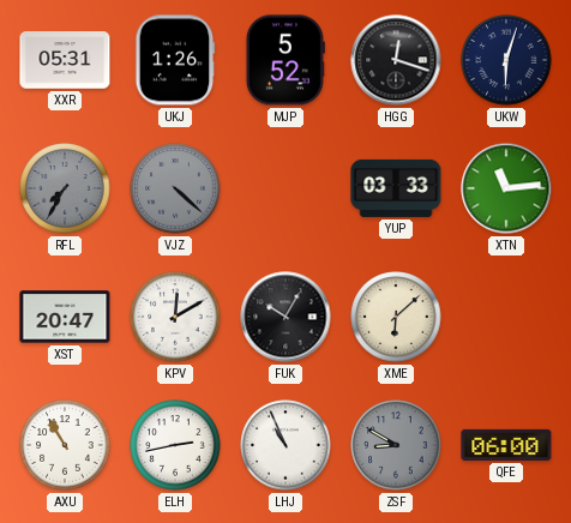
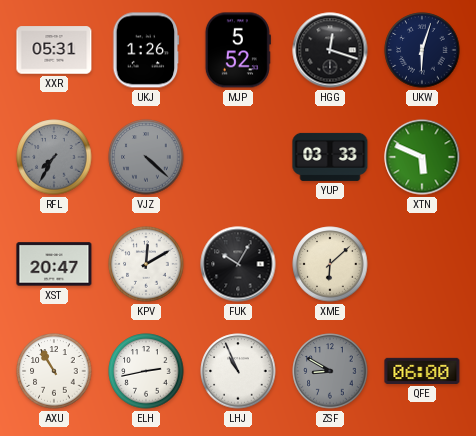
XTN: 11:14 -> 5:49 (422, 157)
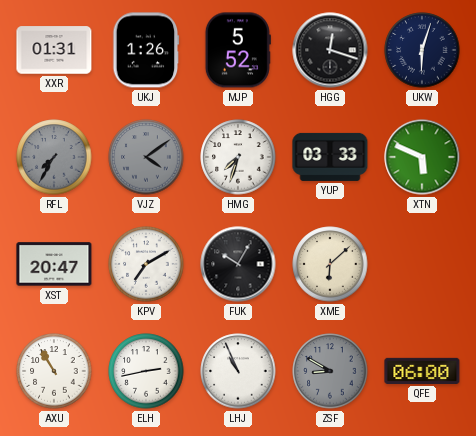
XXR: 05:31 -> 01:31 (54, 50)
VJZ: 4:22 -> 4:09 (146, 157)
HMG: none -> 7:33 (238, 157)
KPV: 12:10 -> 7:10 (146, 264)
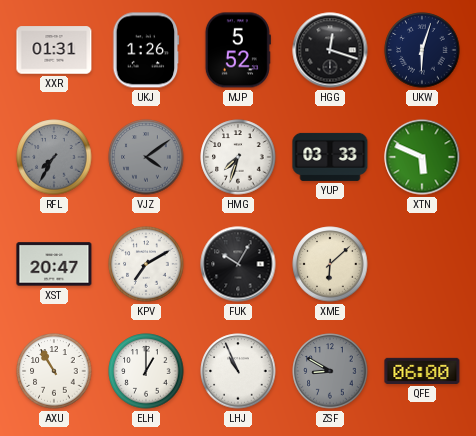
ELH: 2:43 -> 1:00 (146, 371)
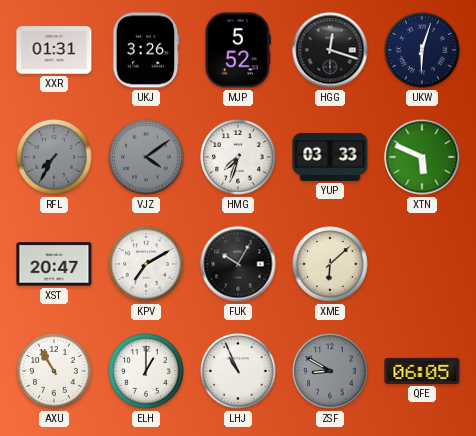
UKJ: 1:26 -> 3:26 (146, 50)
QFE: 06:00 -> 06:05 (422, 371)
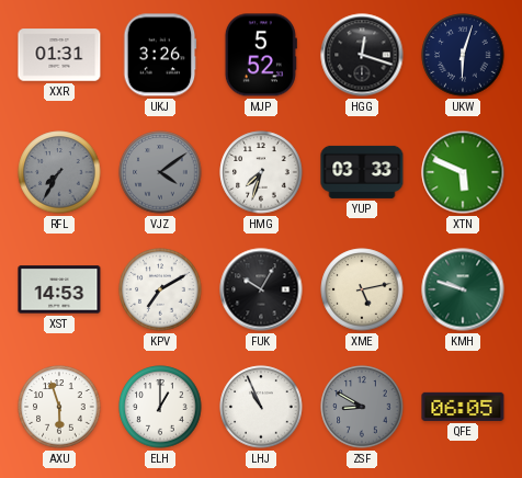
XST: 20:47 -> 14:53 (59, 289)
XME: 6:08 -> 5:13 (362, 289)
KMH: none -> 9:48 (463, 289)
AXU: 10:55 -> 5:57 (59, 407)
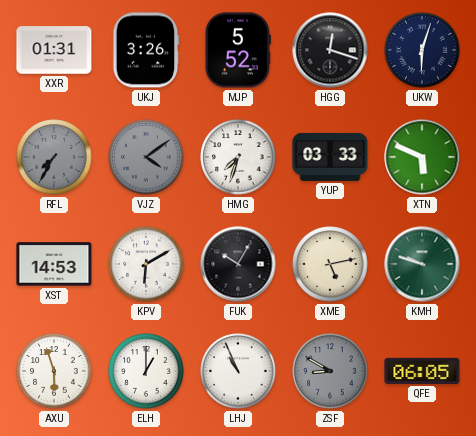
KPV: 7:10 -> 6:10 (146, 264)
